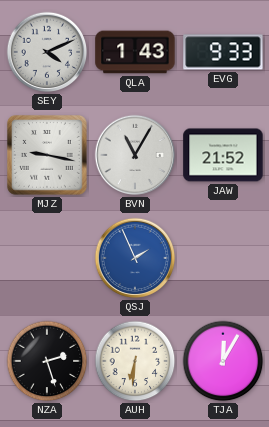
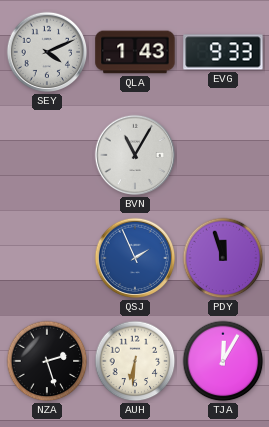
MJZ: 9:17 -> none (47, 155)
JAW: 21:52 -> none (223, 155)
PDY: none -> 11:57 (223, 258)
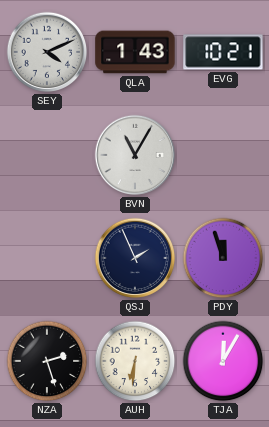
EVG: 9:33 -> 10:21 (223, 52)
QSJ dial: blue -> navy (135, 258)
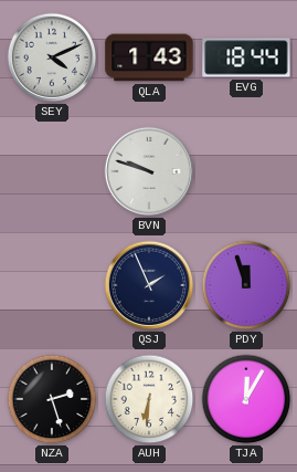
EVG: 10:21 -> 18:44 (246, 57)
BVN: 11:05 -> 9:48 (149, 171)
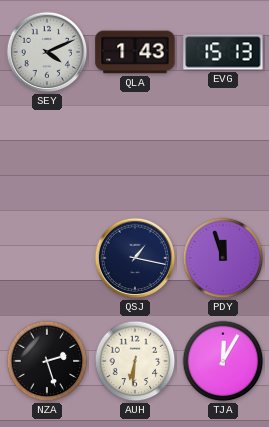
EVG: 18:44 -> 15:13 (223, 52)
BVN: 9:48 -> none (149, 171)
QSJ: 1:56 -> 1:17 (135, 258)
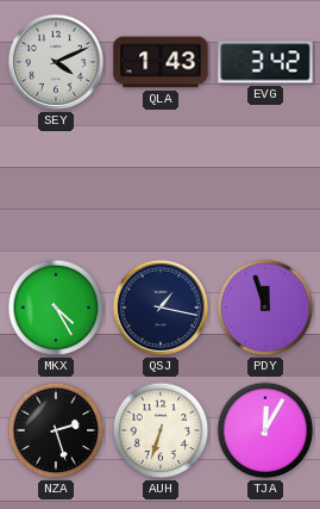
EVG: 15:13 -> 3:42 (265, 62)
MKX: none -> 4:25 (56, 308)
AUH: 6:31 -> 6:33 (161, 430)
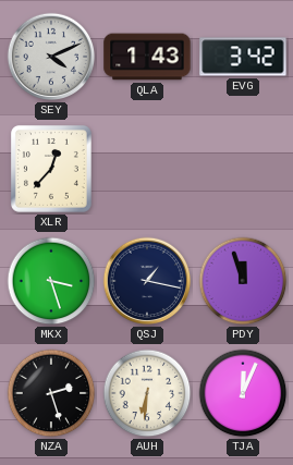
XLR: none -> 12:37 (51, 169)
MKX: 4:25 -> 3:27 (51, 281)
AUH: 6:33 -> 6:31 (147, 393)
TJA: 12:05 -> 12:04 (243, 393)
